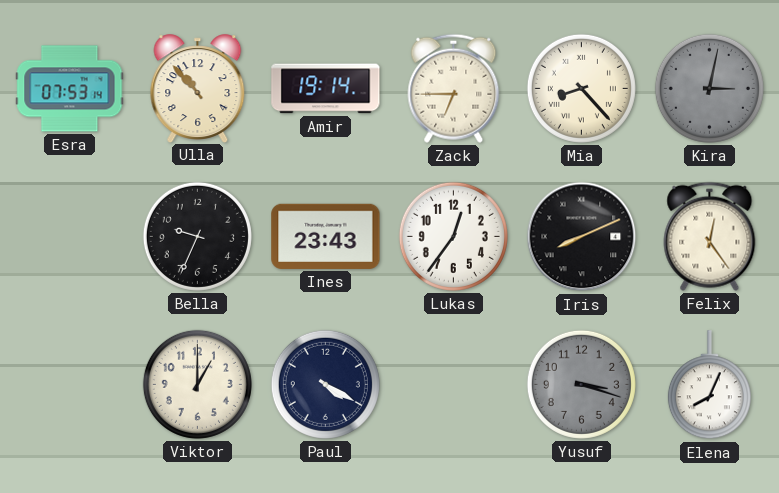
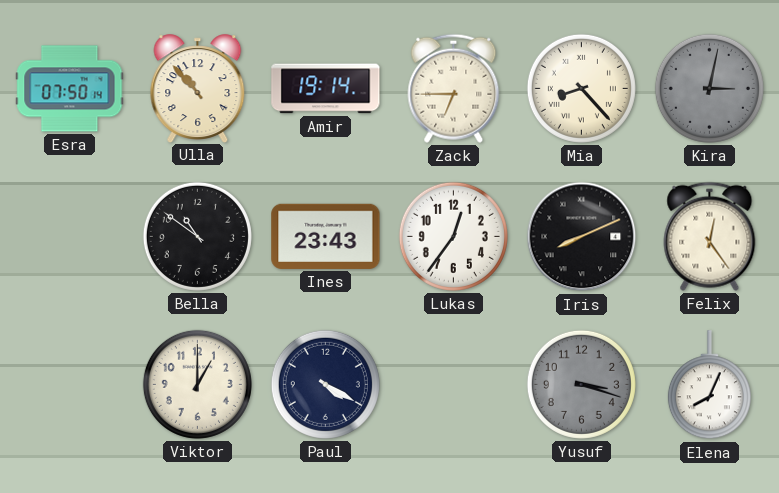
Esra: 07:53 -> 07:50 (70, 89)
Bella: 9:34 -> 10:51 (197, 236)
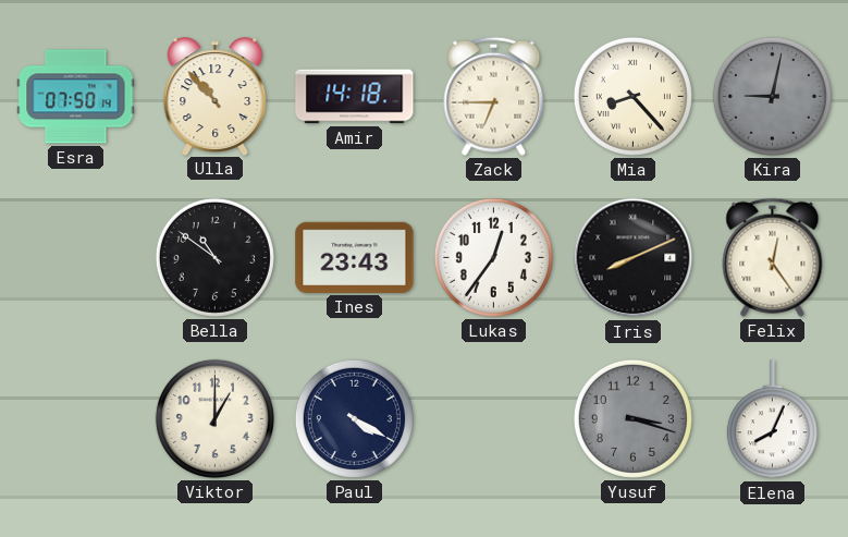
Amir: 19:14 -> 14:18 (355, 97)
Kira: 3:02 -> 9:02 (772, 96)
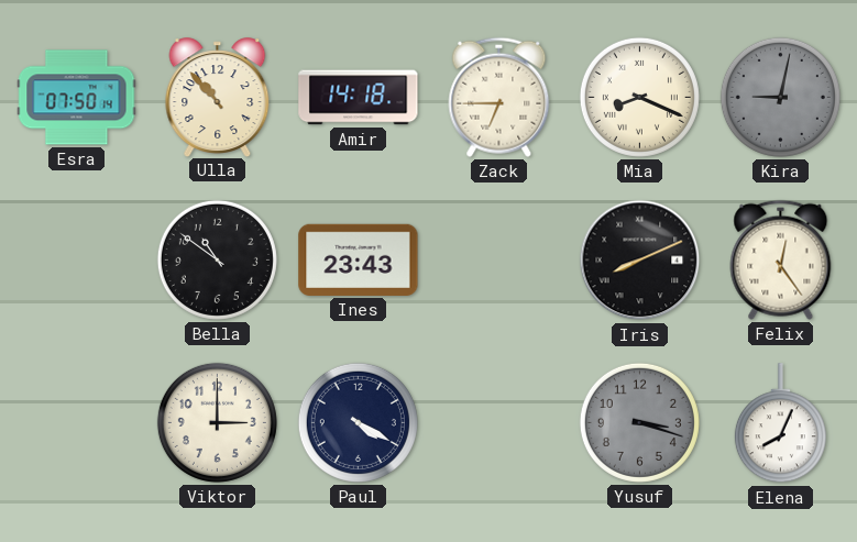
Mia: 8:23 -> 8:19 (639, 97)
Lukas: 12:36 -> none (493, 257)
Viktor: 1:00 -> 3:00 (217, 422)
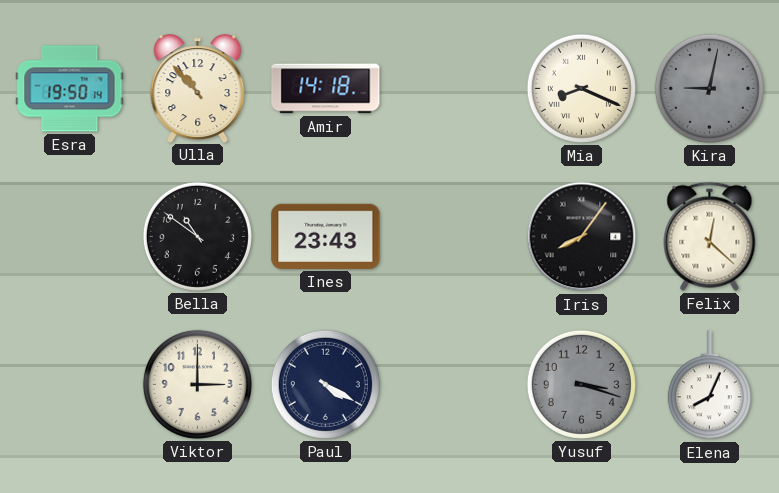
Esra: 07:50 -> 19:50 (70, 89)
Zack: 6:45 -> none (499, 97)
Iris: 8:11 -> 8:06 (582, 237)
Felix: 12:24 -> 12:22 (710, 236)
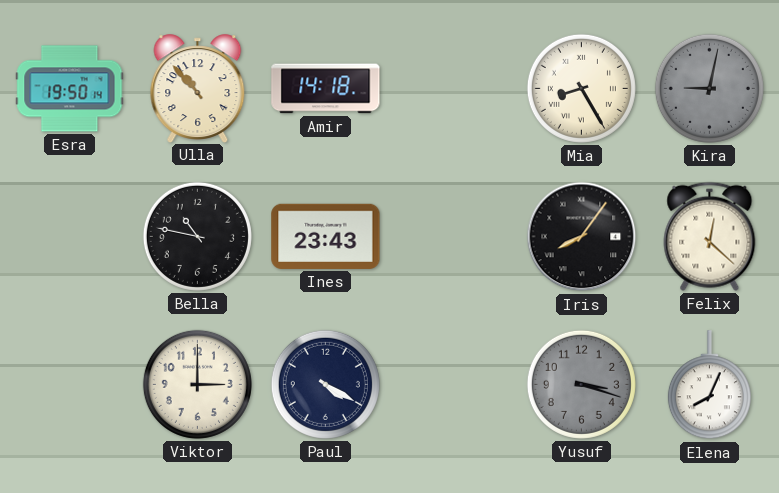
Mia: 8:19 -> 8:25 (581, 88)
Bella: 10:51 -> 10:47 (197, 236)
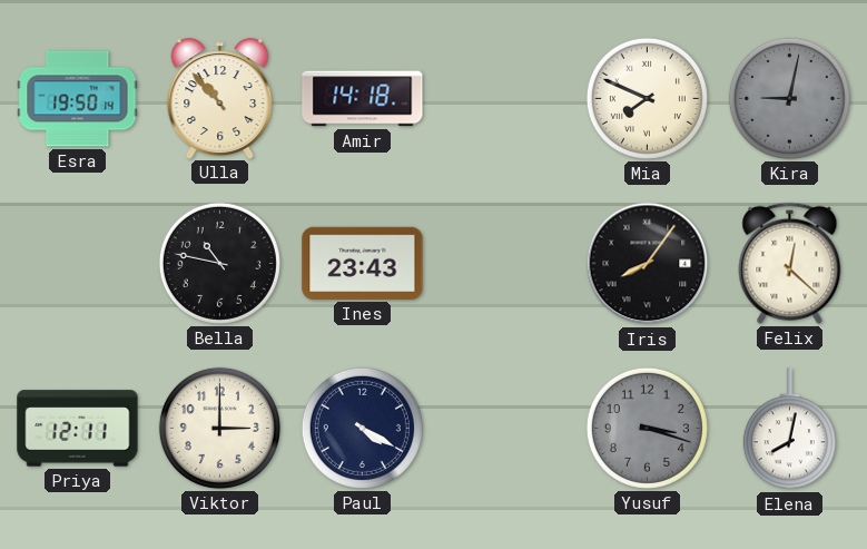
Mia: 8:25 -> 7:49 (647, 98)
Priya: none -> 12:11 (78, 429)
Elena: 8:04 -> 8:02 (789, 429)
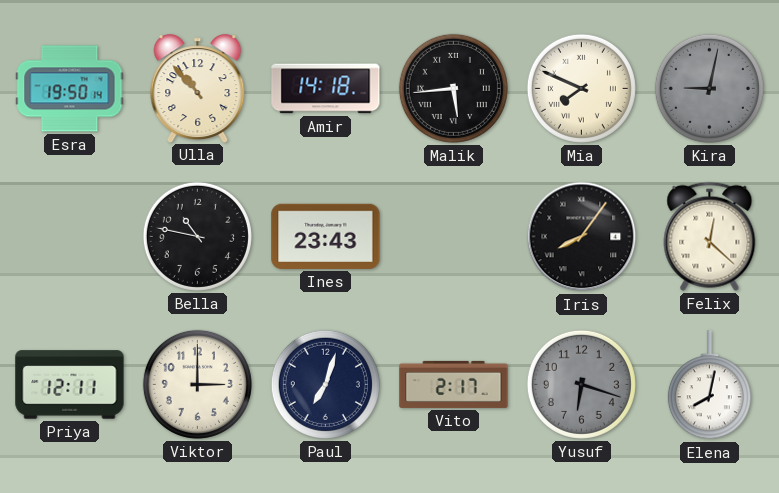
Malik: none -> 5:44 (453, 88)
Paul: 4:20 -> 7:03 (325, 384)
Vito: none -> 2:17 (454, 384)
Yusuf: 3:18 -> 6:18 (581, 384)
